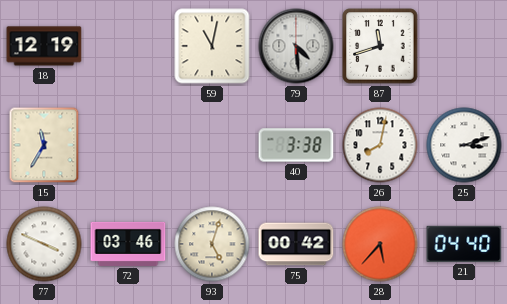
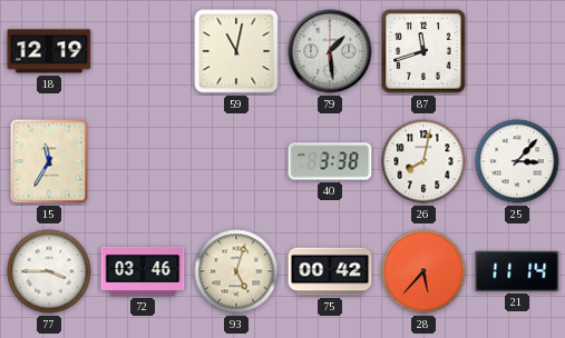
79: 4:29 -> 1:29 (330, 51)
25: 3:12 -> 3:07 (517, 161)
77: 3:49 -> 3:45 (49, 271)
21: 04:40 -> 11:14 (517, 271)
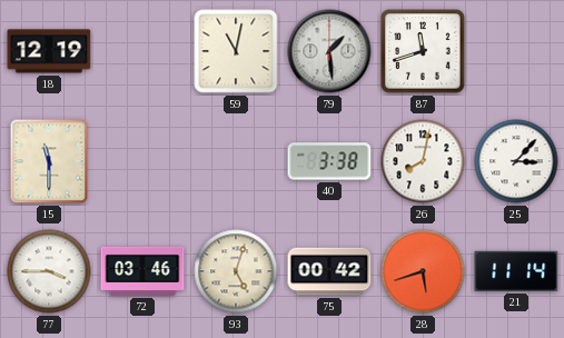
15: 11:35 -> 11:30 (49, 161)
28: 5:37 -> 5:42 (423, 271)
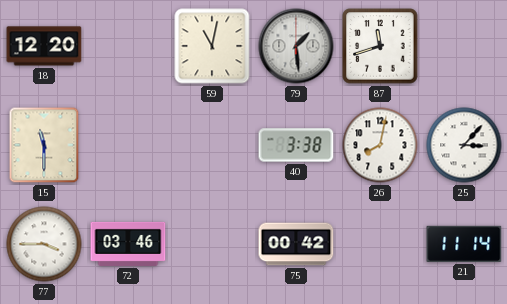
18: 12:19 -> 12:20 (44, 46)
93: 5:03 -> none (236, 271)
28: 5:42 -> none (423, 271)
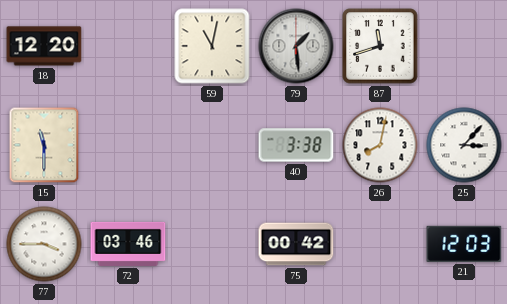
21: 11:14 -> 12:03 (464, 244)
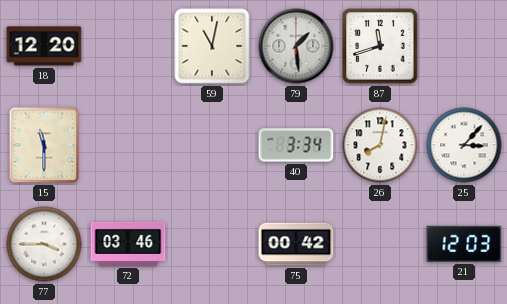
40: 3:38 -> 3:34 (296, 145)
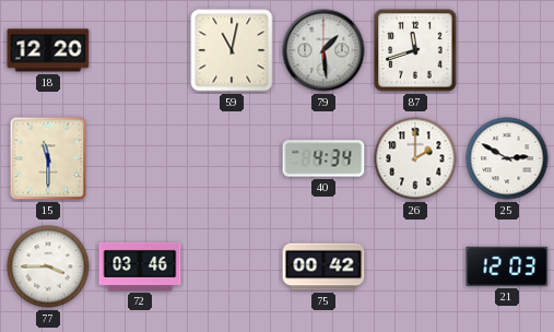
40: 3:34 -> 4:34 (323, 158)
26: 8:02 -> 2:00 (415, 158)
25: 3:07 -> 2:50 (507, 158)
